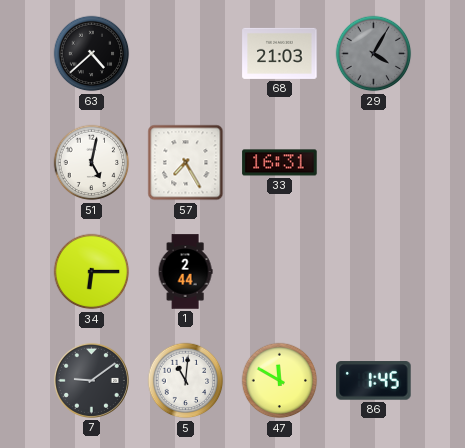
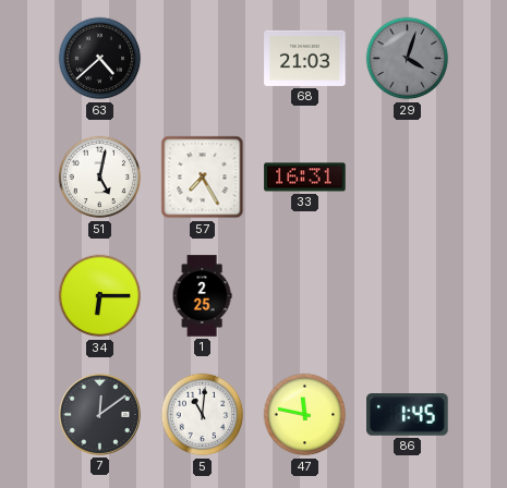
29: 4:05 -> 4:03 (408, 59)
1: 2:44 -> 2:25 (202, 296)
7: 9:09 -> 12:09 (99, 414)
47: 11:50 -> 11:47 (305, 415)
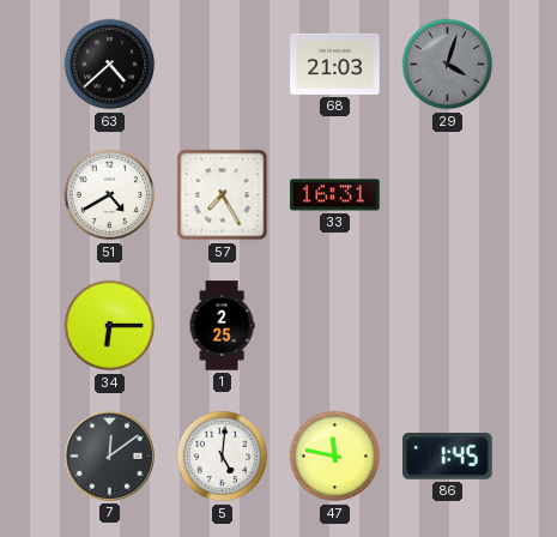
51: 5:02 -> 4:40 (110, 195)
5: 11:01 -> 5:01 (223, 457)
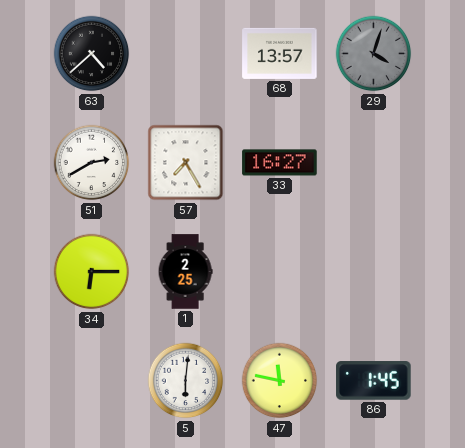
68: 21:03 -> 13:57 (280, 53)
51: 4:40 -> 2:40 (92, 163)
33: 16:31 -> 16:27 (280, 163)
7: 12:09 -> none (109, 455)
5: 5:01 -> 6:01 (186, 381)
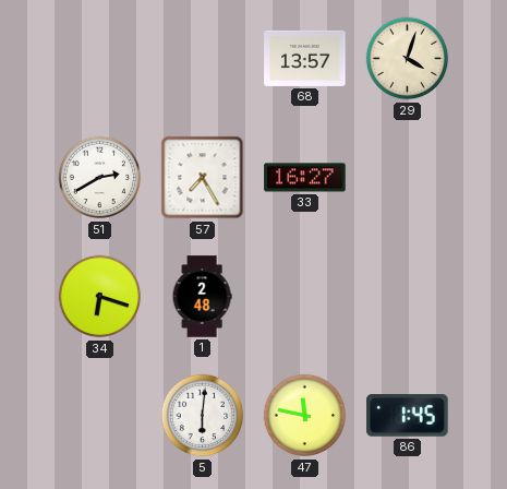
63: 4:38 -> none (92, 54)
29 dial: grey -> cream (408, 59)
34: 6:15 -> 6:18 (100, 297)
1: 2:25 -> 2:48 (202, 297)
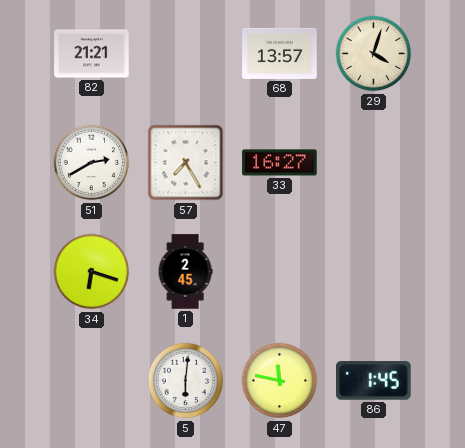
82: none -> 21:21 (92, 54)
1: 2:48 -> 2:45 (185, 272)
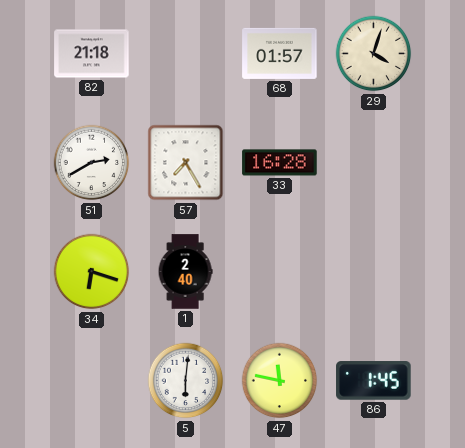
82: 21:21 -> 21:18 (92, 54)
68: 13:57 -> 01:57 (280, 53)
33: 16:27 -> 16:28 (280, 163)
1: 2:45 -> 2:40 (185, 272)
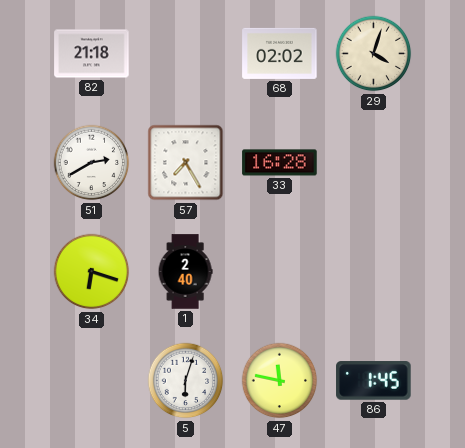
68: 01:57 -> 02:02 (280, 53)
5: 6:01 -> 6:03 (186, 381)
